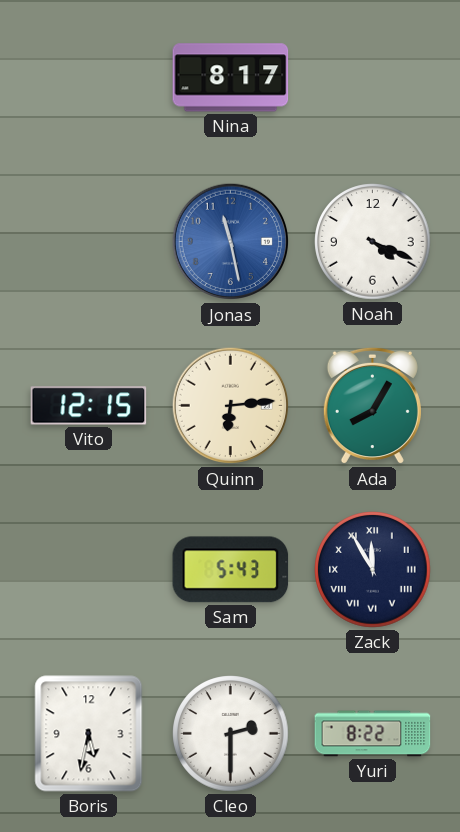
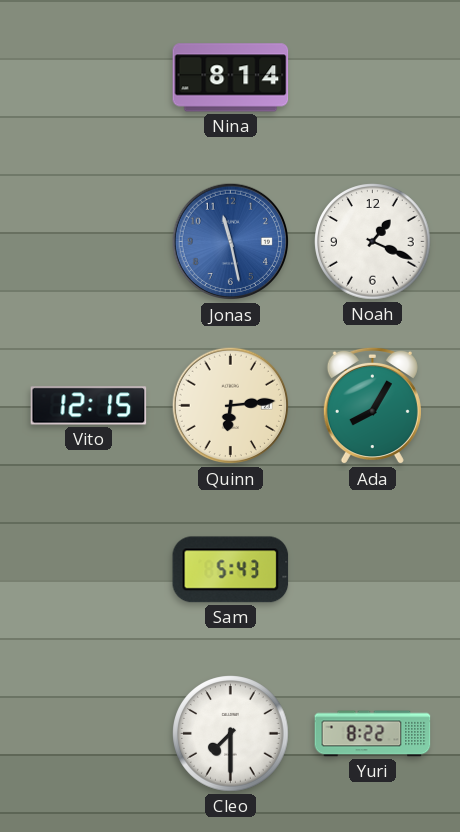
Nina: 8:17 -> 8:14 (231, 78)
Noah: 4:19 -> 1:19 (373, 242)
Zack: 11:55 -> none (373, 570)
Boris: 5:32 -> none (89, 734)
Cleo: 2:30 -> 7:30 (231, 734)
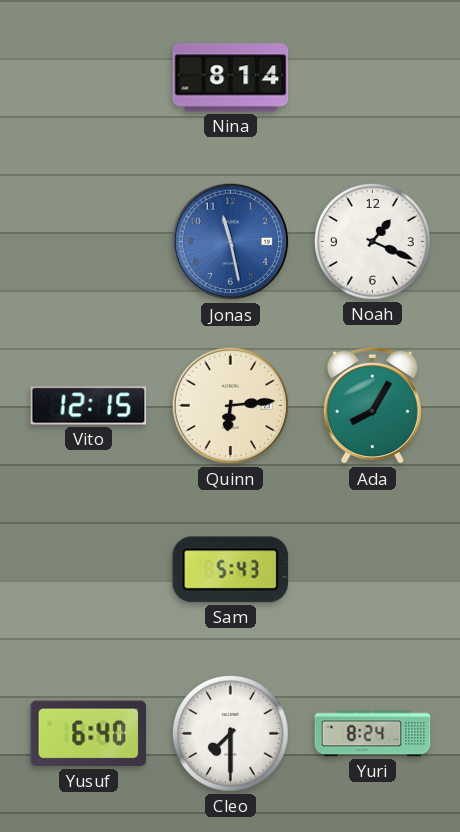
Yusuf: none -> 6:40 (89, 734)
Yuri: 8:22 -> 8:24 (373, 734)
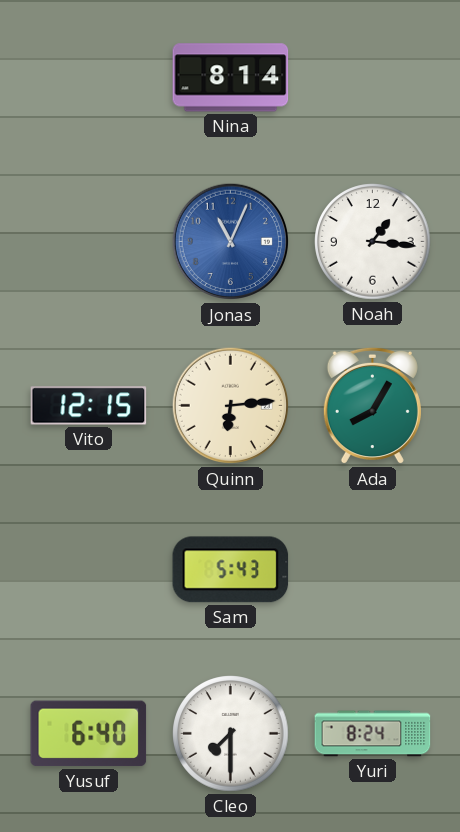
Jonas: 11:28 -> 11:04 (231, 242)
Noah: 1:19 -> 1:16 (373, 242)
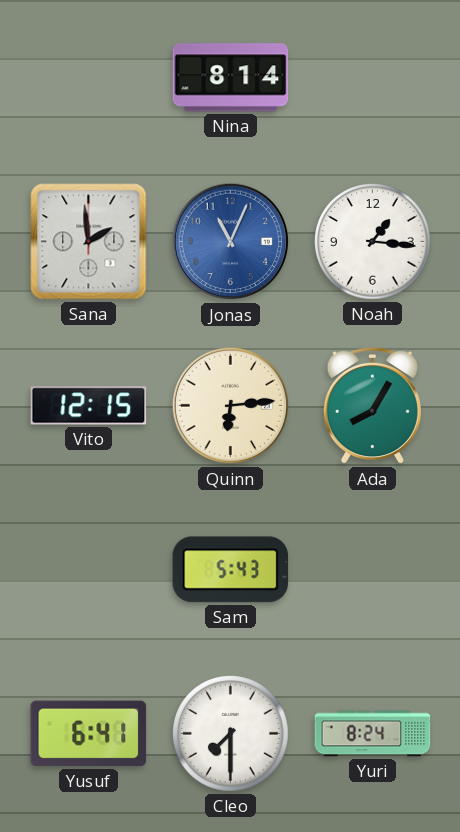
Sana: none -> 1:59 (89, 242)
Yusuf: 6:40 -> 6:41 (89, 734)
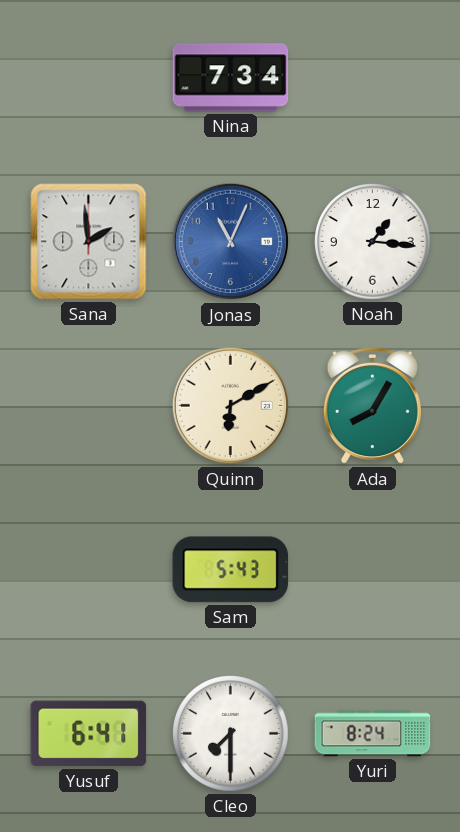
Nina: 8:14 -> 7:34 (231, 78)
Vito: 12:15 -> none (89, 406)
Quinn: 6:14 -> 6:10 (231, 406)
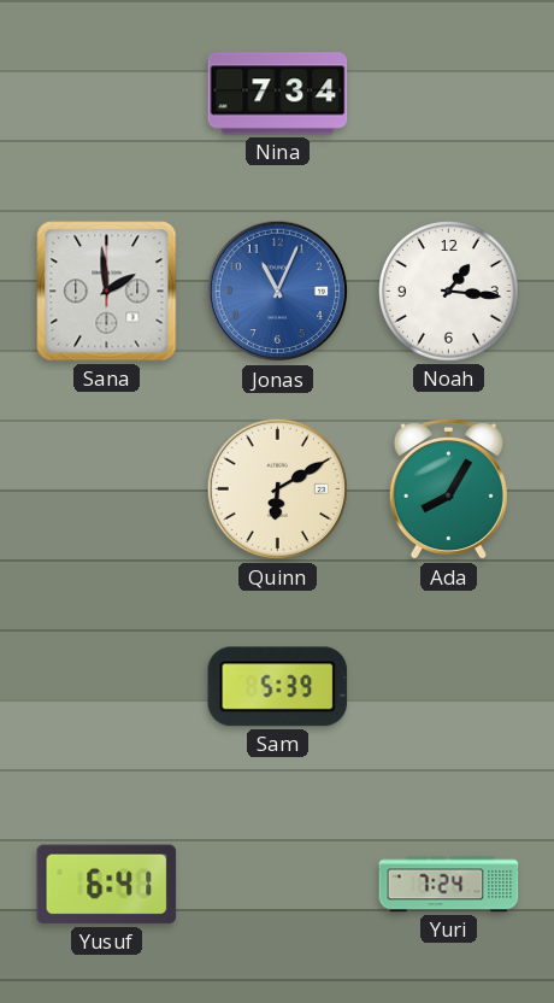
Sam: 5:43 -> 5:39 (278, 687)
Cleo: 7:30 -> none (231, 734)
Yuri: 8:24 -> 7:24 (449, 885)
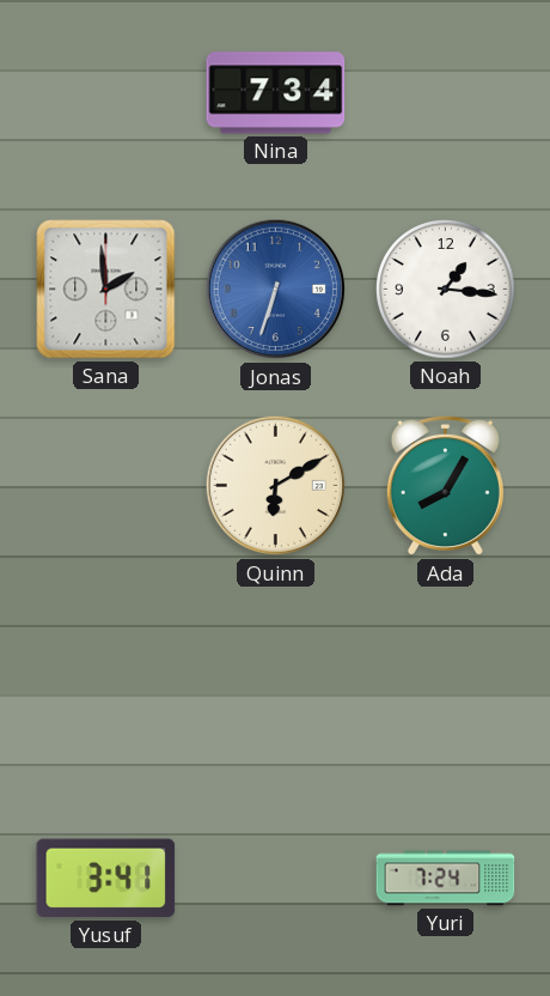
Jonas: 11:04 -> 6:33 (276, 290)
Sam: 5:39 -> none (278, 687)
Yusuf: 6:41 -> 3:41 (106, 879)
